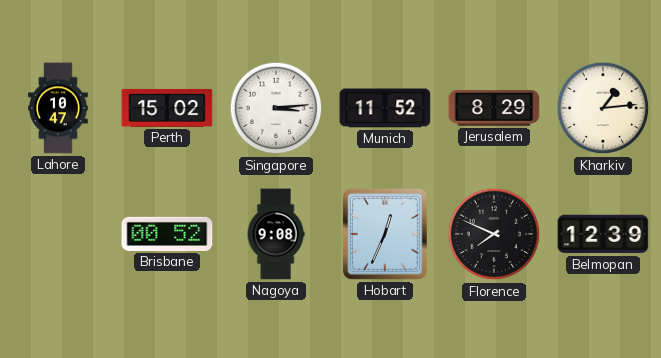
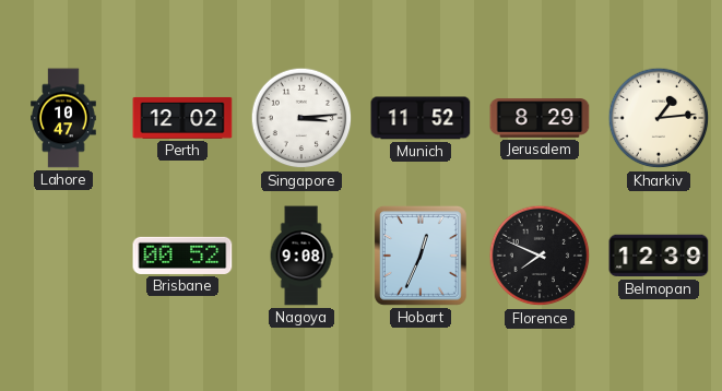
Perth: 15:02 -> 12:02 (182, 118)
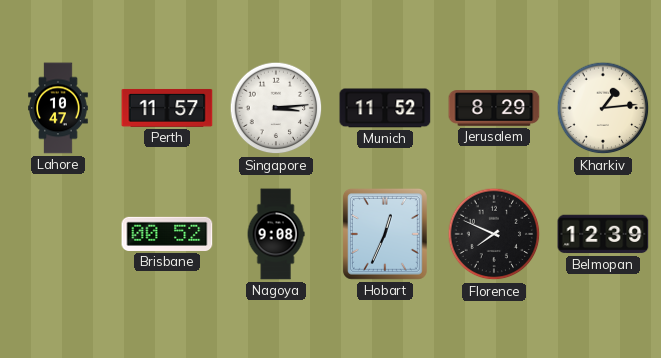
Perth: 12:02 -> 11:57 (167, 108)
